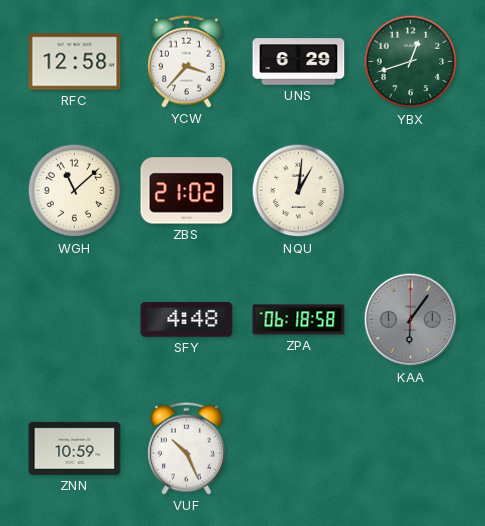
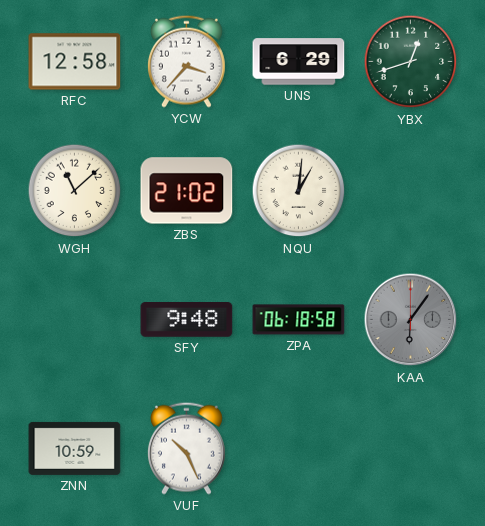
SFY: 4:48 -> 9:48 (187, 320)
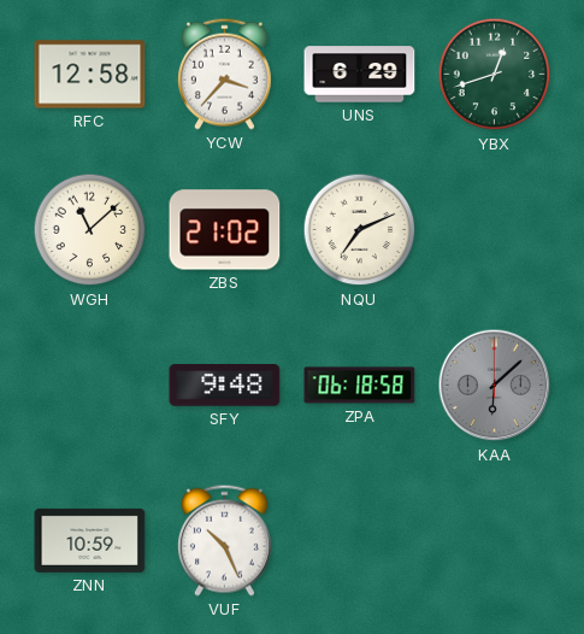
NQU: 1:01 -> 7:11 (360, 230)
KAA: 6:06 -> 6:08 (495, 386)
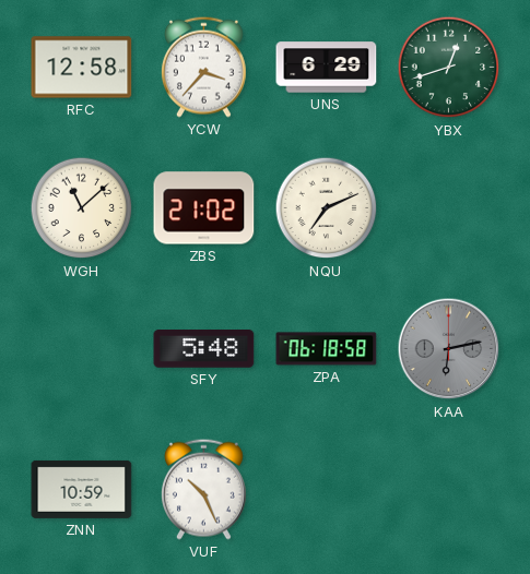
SFY: 9:48 -> 5:48 (204, 349)
KAA: 6:08 -> 6:13 (449, 349)
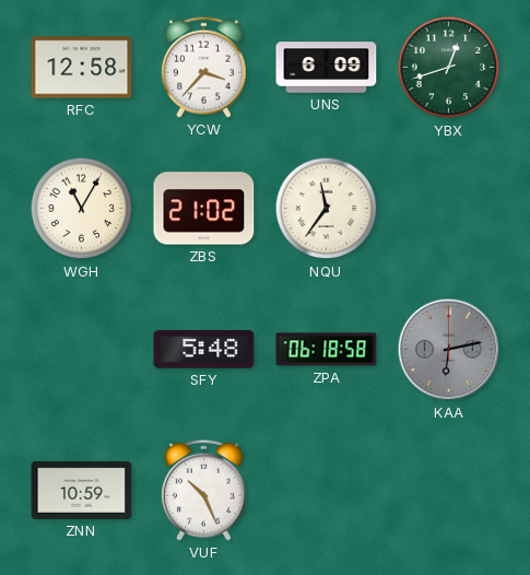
UNS: 6:29 -> 6:09 (327, 68)
WGH: 11:08 -> 11:05 (82, 209)
NQU: 7:11 -> 11:36 (327, 209)
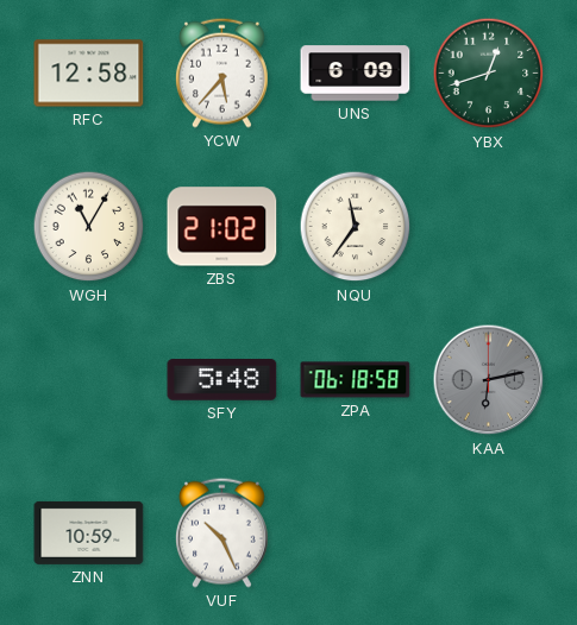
YCW: 3:37 -> 5:37 (221, 72)
